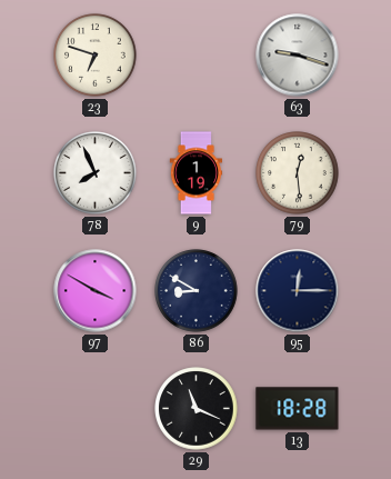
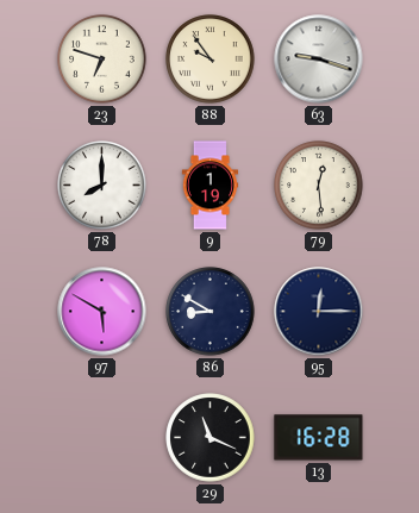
88: none -> 9:54 (211, 60)
78: 7:56 -> 8:00 (102, 186)
97: 3:50 -> 5:50 (102, 312)
13: 18:28 -> 16:28 (319, 438)
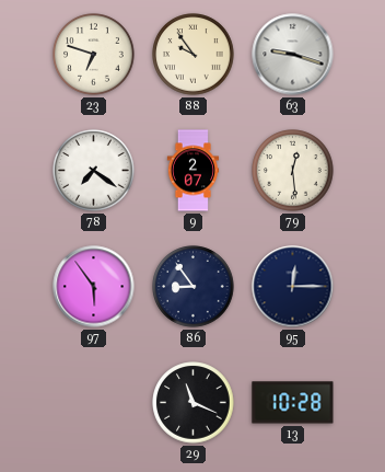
78: 8:00 -> 7:21 (94, 171)
9: 1:19 -> 2:07 (194, 171)
97: 5:50 -> 5:54 (94, 287)
86: 8:50 -> 8:54 (194, 287)
13: 16:28 -> 10:28 (293, 403)
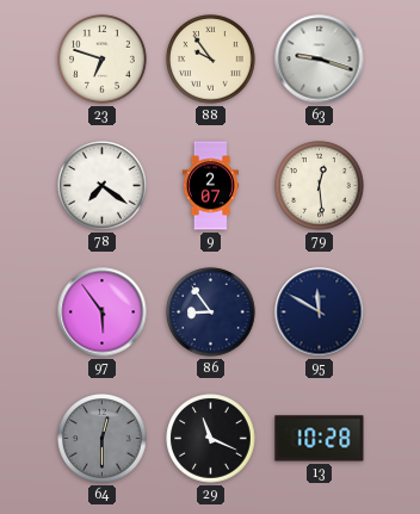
95: 12:15 -> 11:50 (320, 312)
64: none -> 12:30 (103, 439)
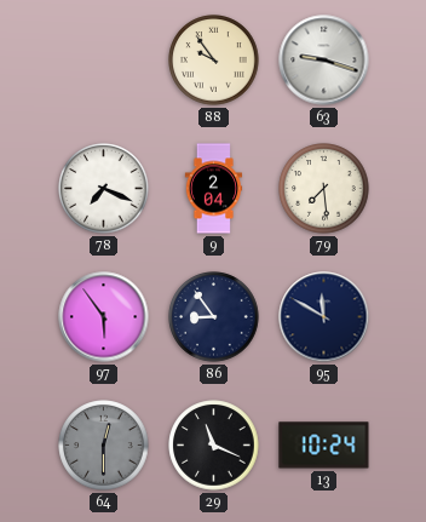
23: 6:48 -> none (103, 60)
78: 7:21 -> 7:19 (104, 189)
9: 2:07 -> 2:04 (214, 189)
79: 12:29 -> 7:29 (324, 189)
13: 10:28 -> 10:24 (324, 446)
